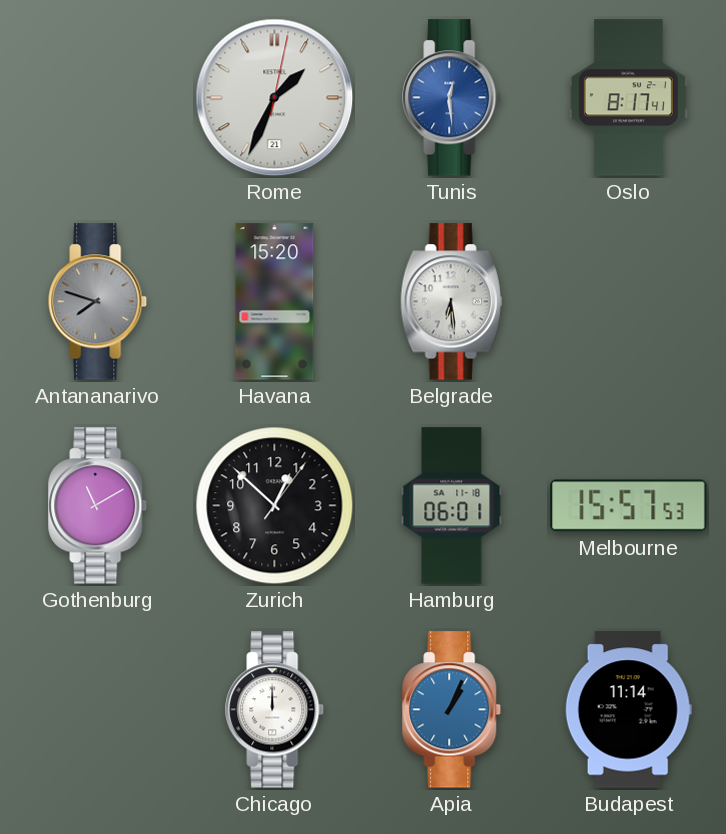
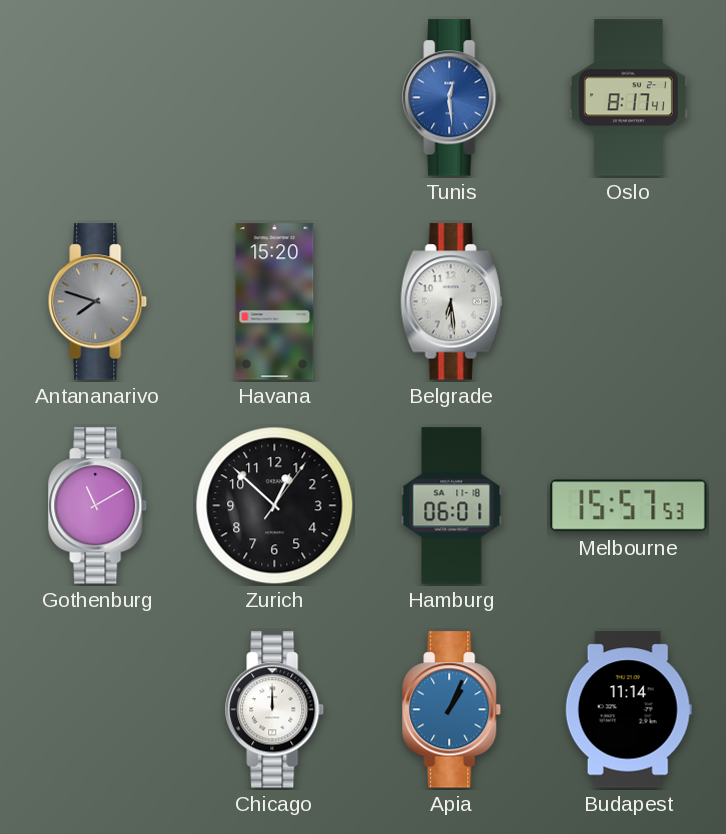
Rome: 1:34 -> none (275, 98)
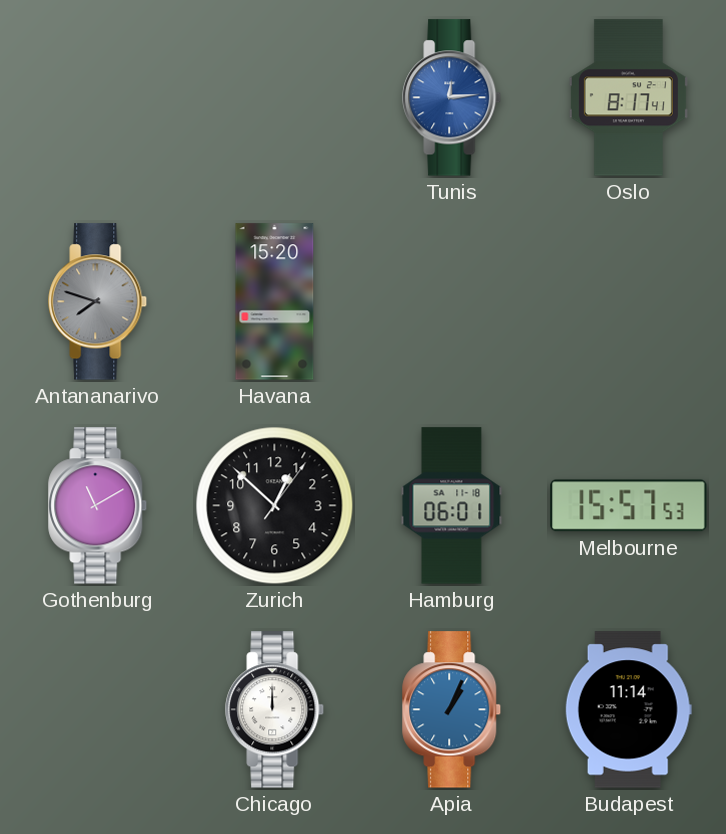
Tunis: 12:29 -> 12:14 (452, 98)
Belgrade: 6:29 -> none (452, 302)
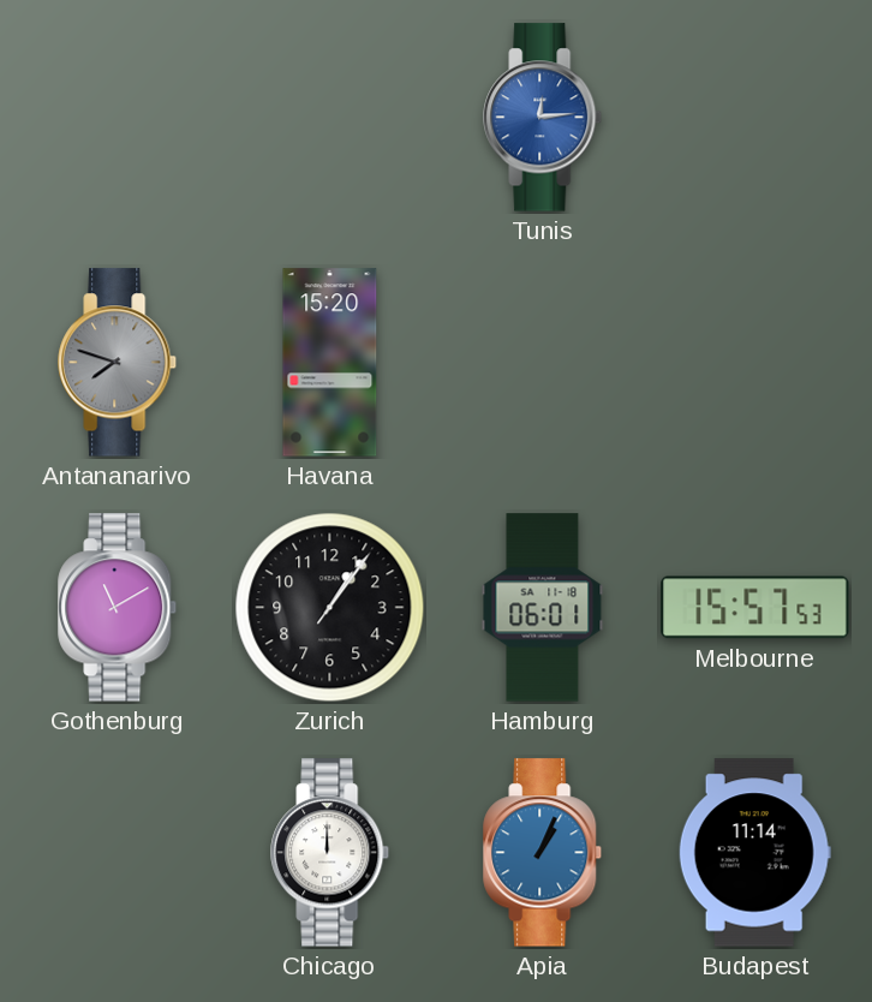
Oslo: 8:17 -> none (628, 98)
Zurich: 12:52 -> 1:06 (330, 608)
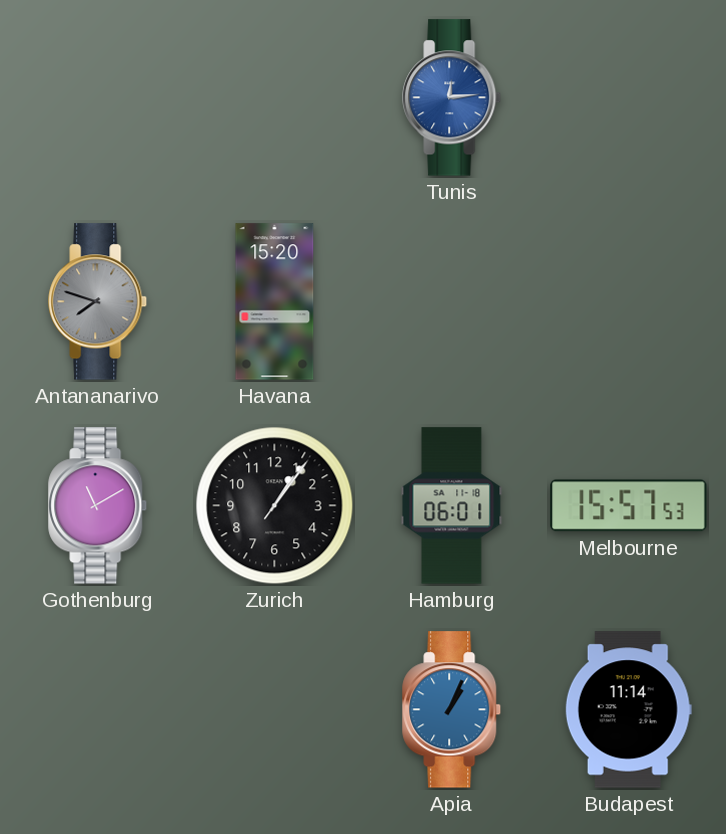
Chicago: 12:00 -> none (330, 853)
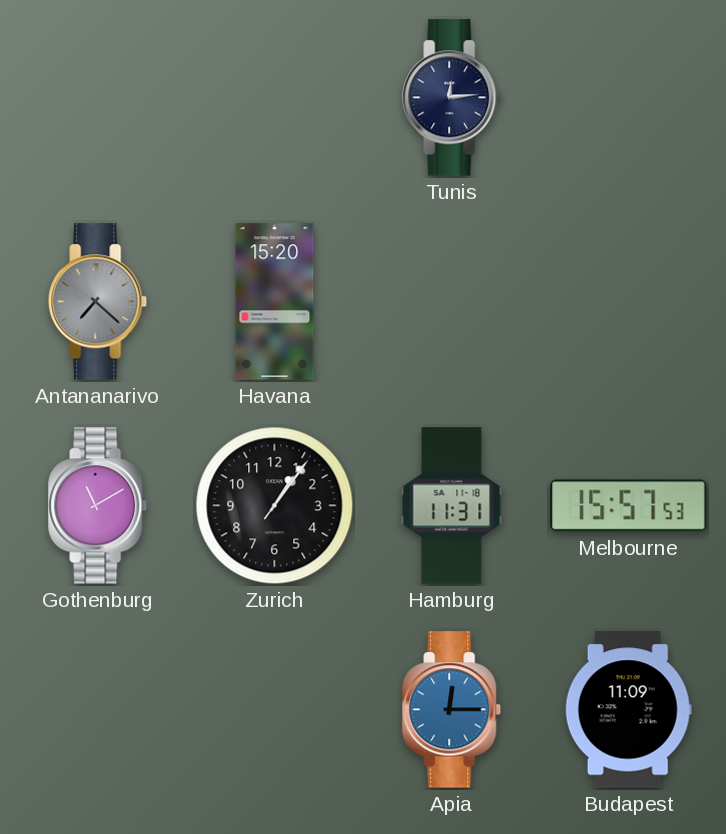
Tunis dial: blue -> navy (452, 98)
Antananarivo: 7:48 -> 7:22 (98, 302)
Hamburg: 06:01 -> 11:31 (452, 506)
Apia: 1:04 -> 12:15 (452, 710)
Budapest: 11:14 -> 11:09 (628, 710)
